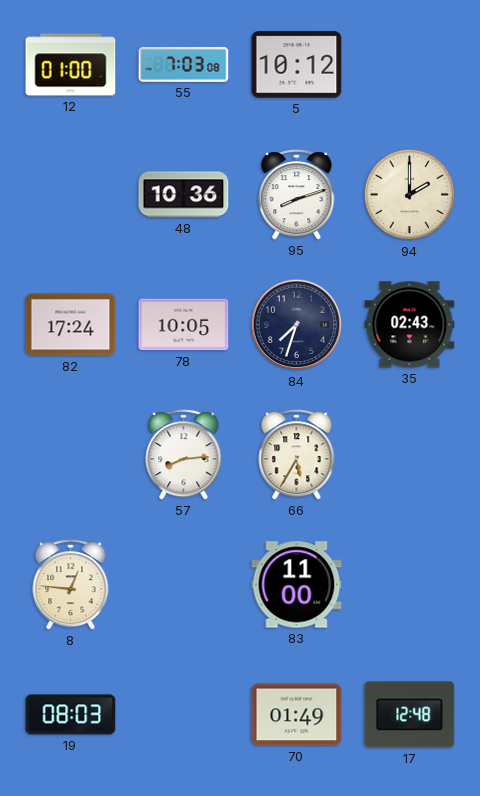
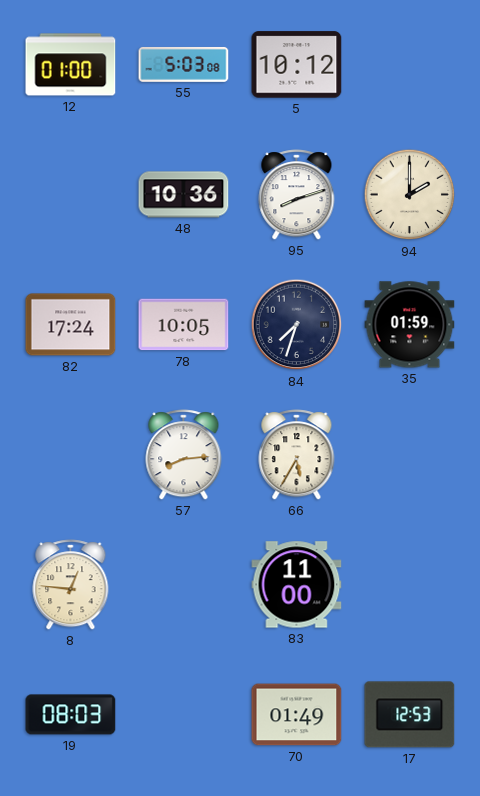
55: 7:03 -> 5:03 (184, 64)
35: 02:43 -> 01:59 (410, 325)
17: 12:48 -> 12:53 (410, 715)
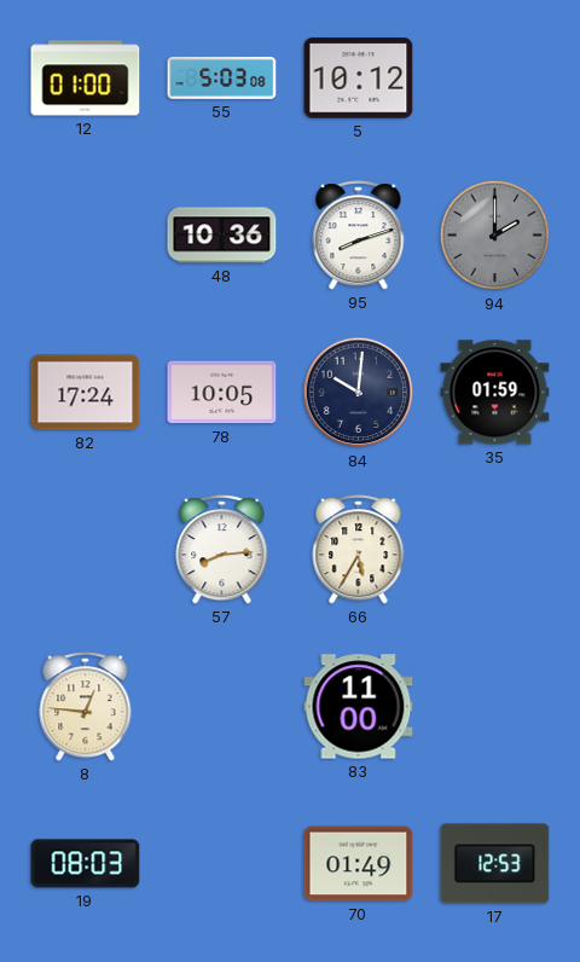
94 dial: cream -> grey (495, 236)
84: 7:33 -> 10:01 (359, 393)
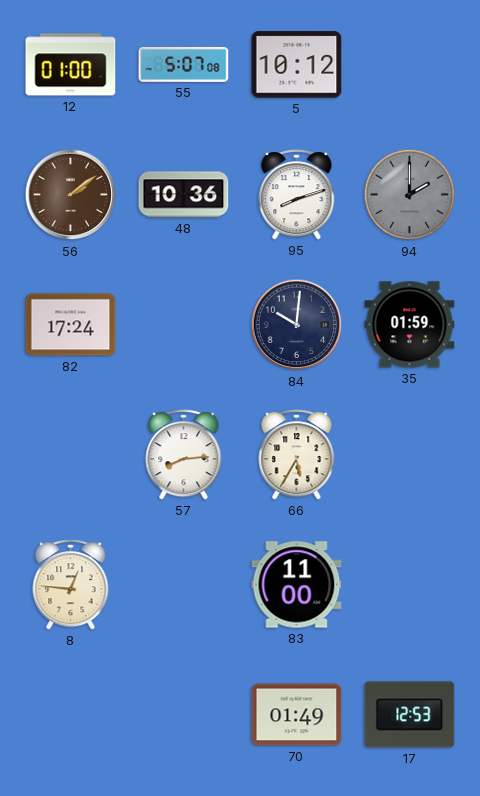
55: 5:03 -> 5:07 (184, 64)
56: none -> 2:09 (71, 195)
78: 10:05 -> none (222, 393)
19: 08:03 -> none (86, 864)
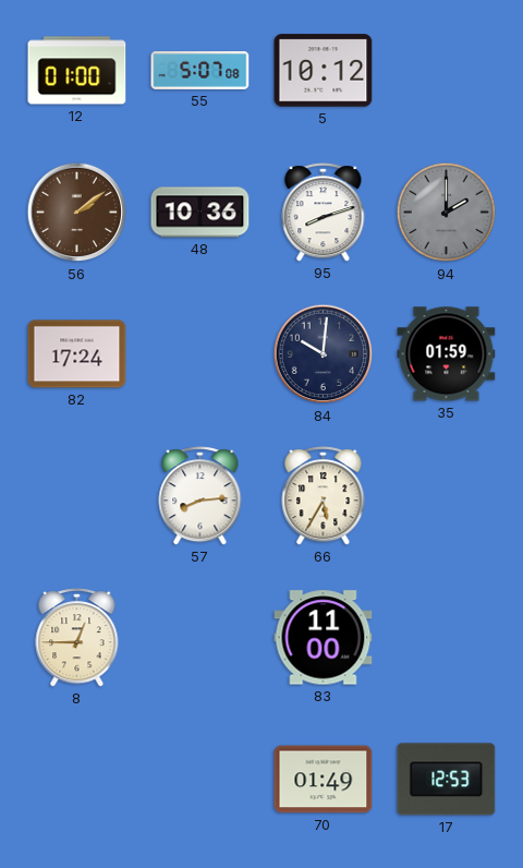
8: 12:46 -> 12:45 (77, 638)
